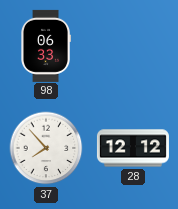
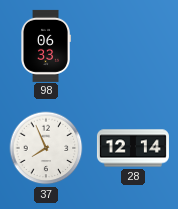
37: 7:53 -> 7:56 (46, 148)
28: 12:12 -> 12:14 (133, 148)
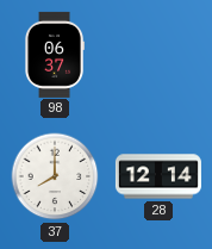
98: 06:33 -> 06:37 (55, 55)
37: 7:56 -> 8:00 (55, 176)
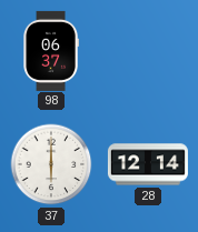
37: 8:00 -> 6:00 (51, 164)
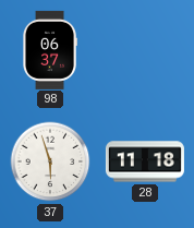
37: 6:00 -> 5:57 (50, 161)
28: 12:14 -> 11:18 (145, 161)
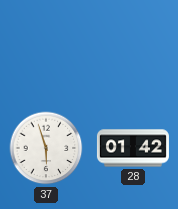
98: 06:37 -> none (50, 50)
28: 11:18 -> 01:42 (133, 148)
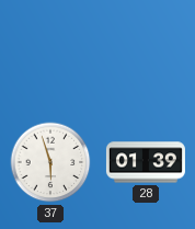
28: 01:42 -> 01:39 (146, 162)
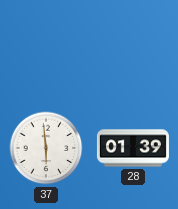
37: 5:57 -> 5:59 (46, 148)
